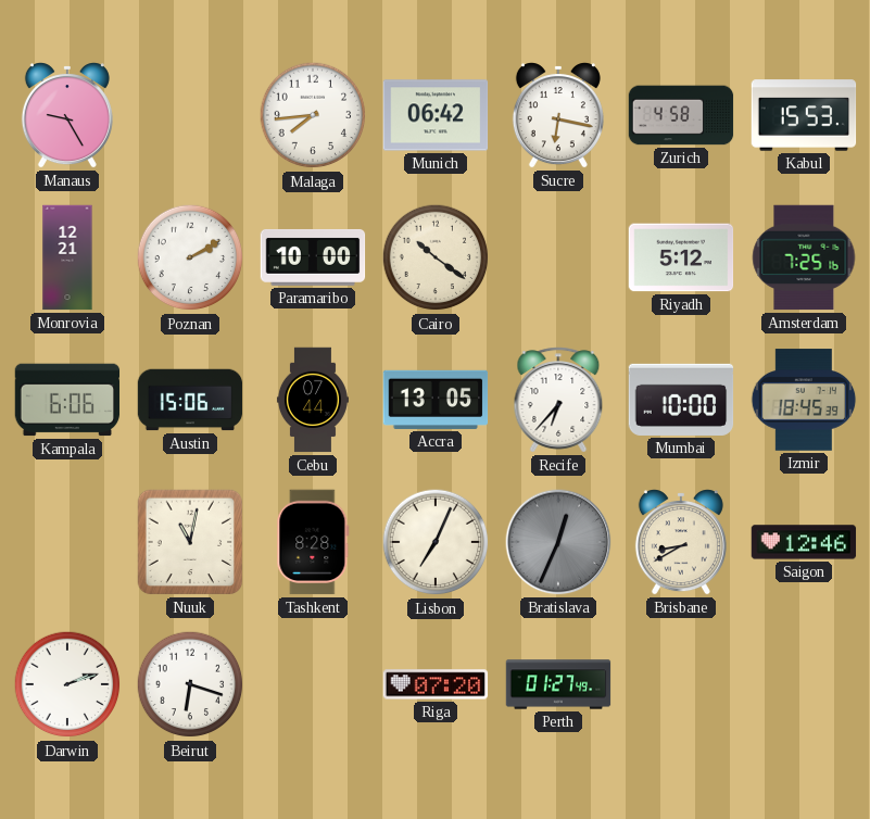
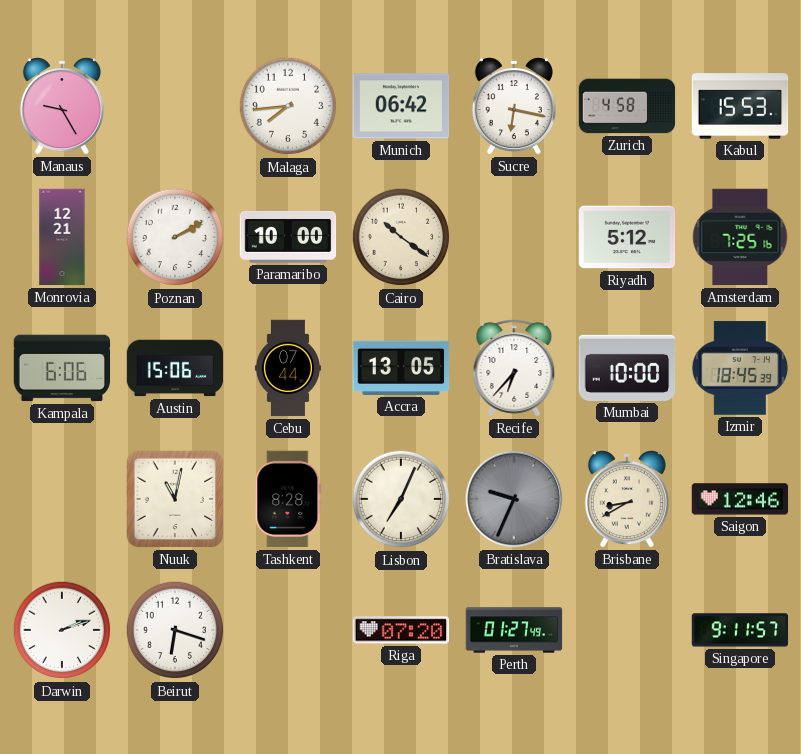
Bratislava: 12:34 -> 9:34 (514, 499)
Singapore: none -> 9:11 (740, 630)
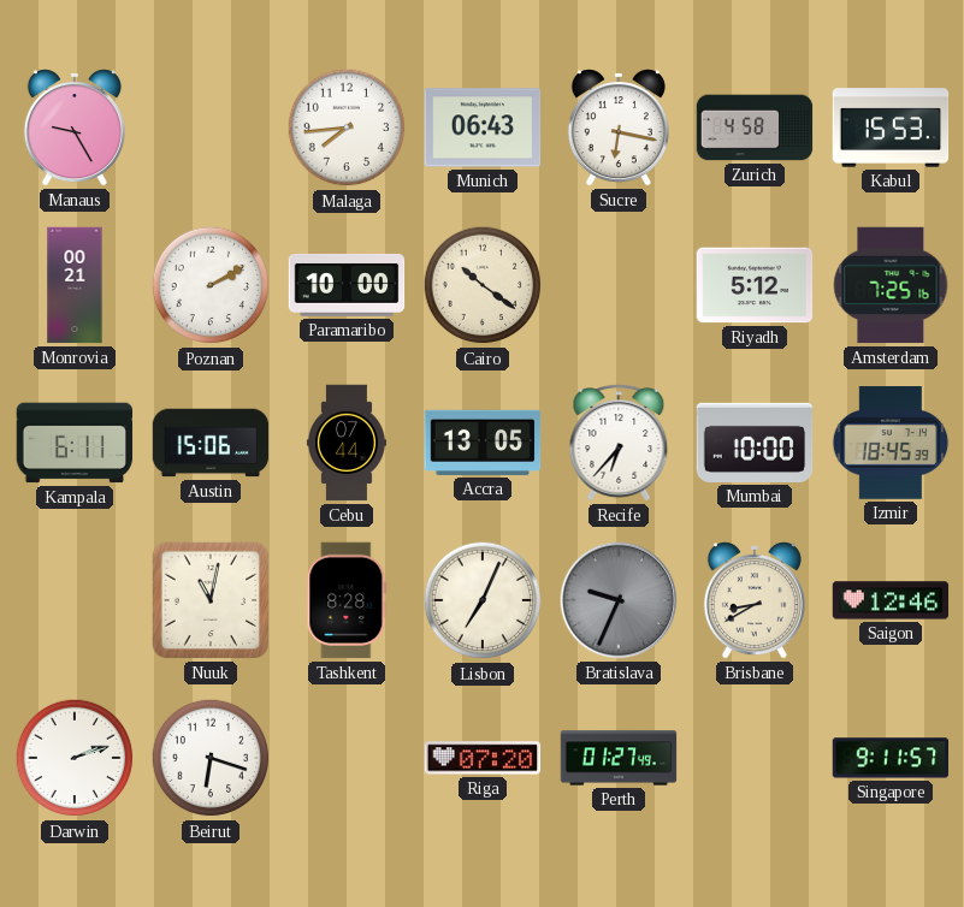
Munich: 06:42 -> 06:43 (483, 128)
Monrovia: 12:21 -> 00:21 (75, 285)
Kampala: 6:06 -> 6:11 (75, 443)
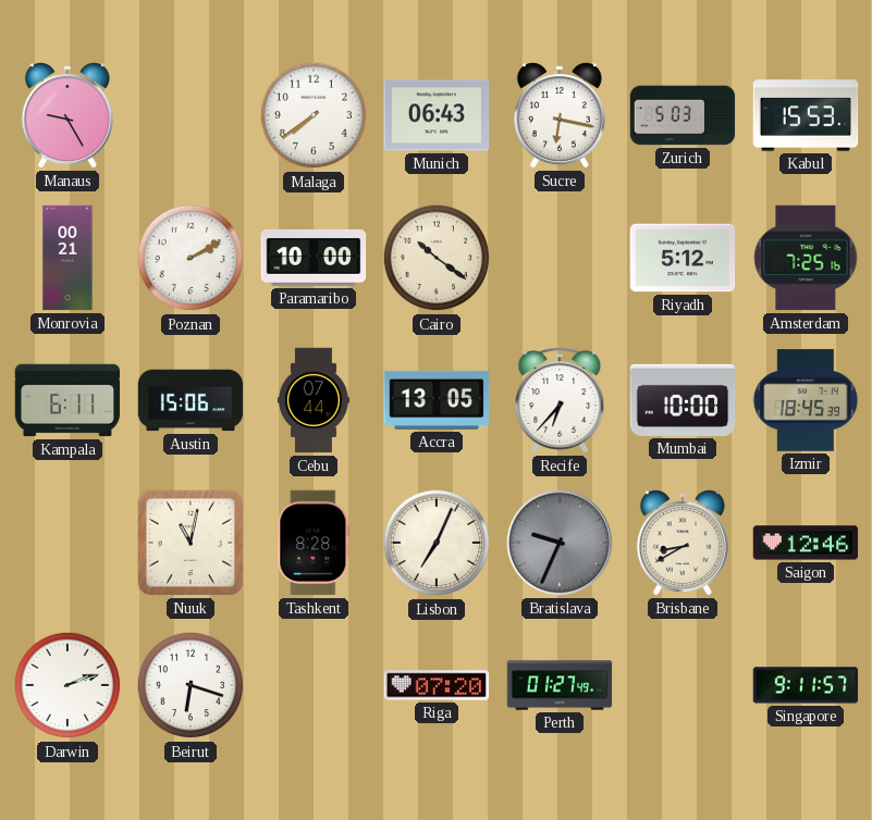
Malaga: 7:44 -> 7:39 (314, 115)
Zurich: 4:58 -> 5:03 (683, 115)
